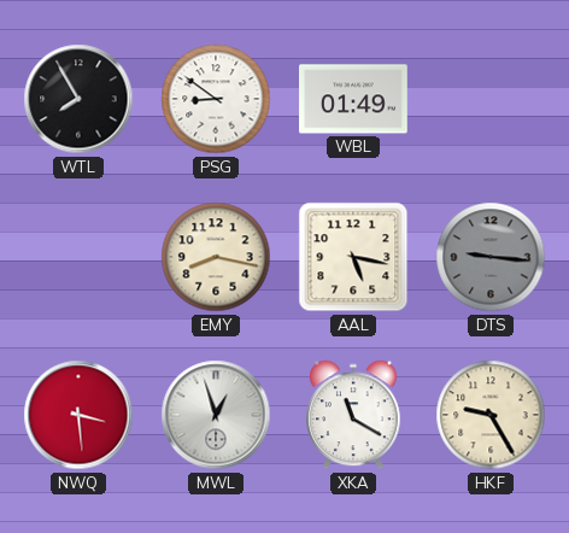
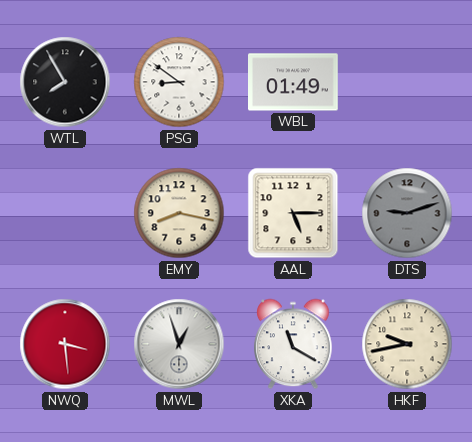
AAL: 5:17 -> 5:15 (293, 213)
DTS: 9:16 -> 9:12 (407, 213)
HKF: 9:25 -> 9:43 (407, 344)
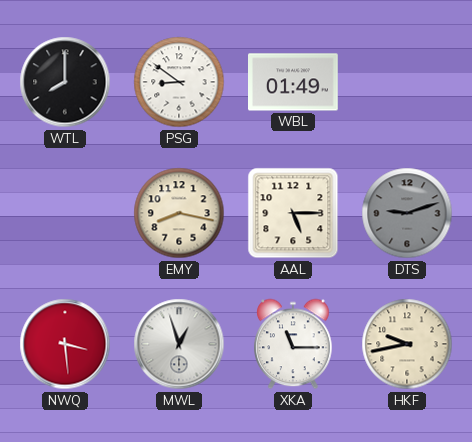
WTL: 7:55 -> 8:00 (65, 82)
XKA: 11:20 -> 11:15 (293, 344)
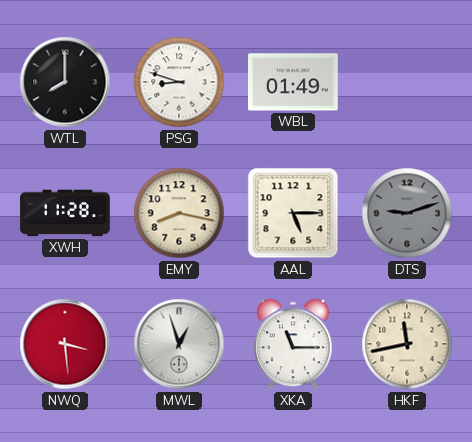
PSG: 8:51 -> 8:48 (179, 82)
XWH: none -> 11:28 (65, 213)
HKF: 9:43 -> 11:43 (407, 344)
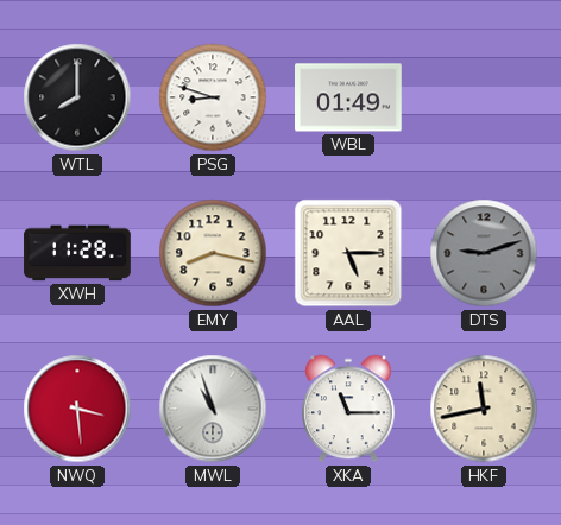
MWL: 12:57 -> 10:57 (213, 409)
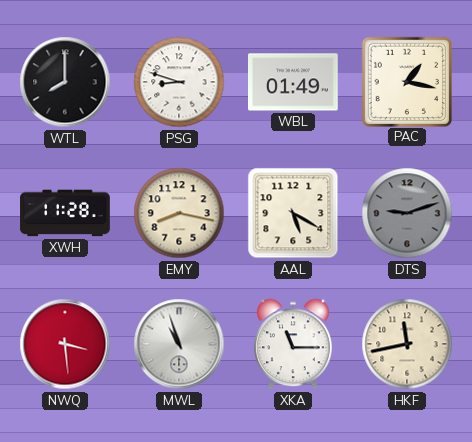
PAC: none -> 1:17 (406, 81)
AAL: 5:15 -> 5:20 (293, 213)
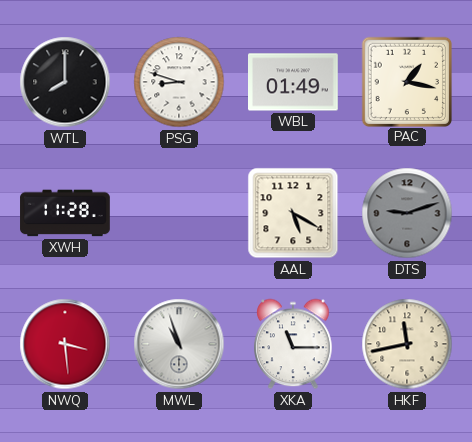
EMY: 8:17 -> none (179, 213)
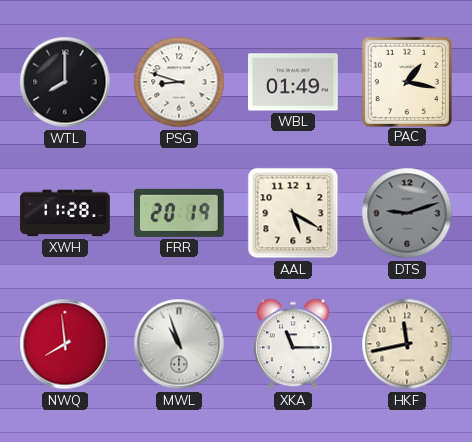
FRR: none -> 20:19 (180, 213)
NWQ: 3:29 -> 7:59 (65, 344)
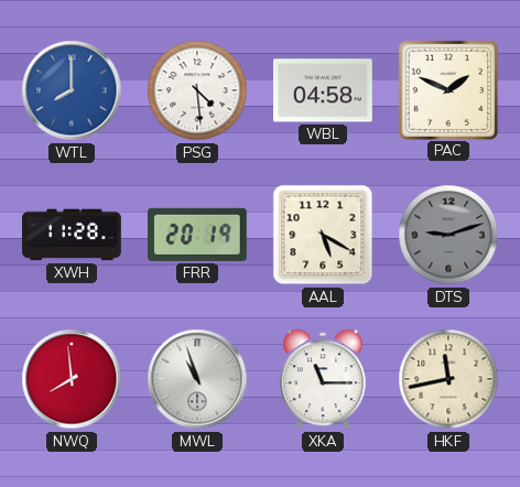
WTL dial: black -> blue (72, 90)
PSG: 8:48 -> 4:29 (197, 90)
WBL: 01:49 -> 04:58 (324, 90)
PAC: 1:17 -> 1:49 (447, 89)
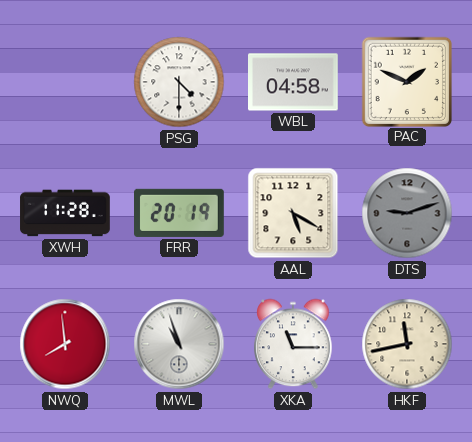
WTL: 8:00 -> none (72, 90)
PSG: 4:29 -> 4:30 (179, 82)
